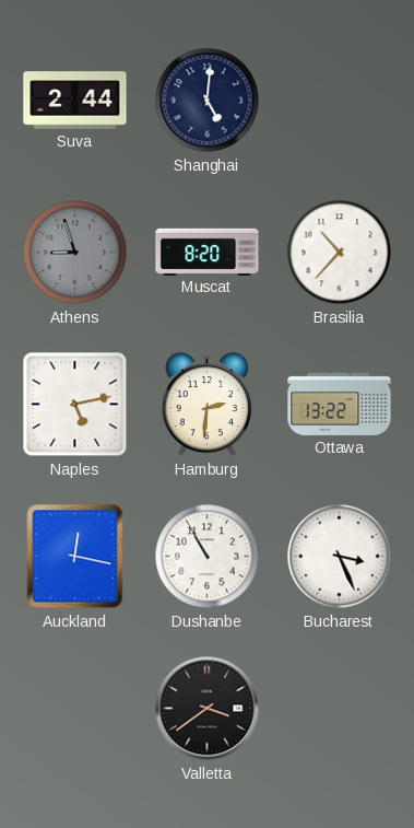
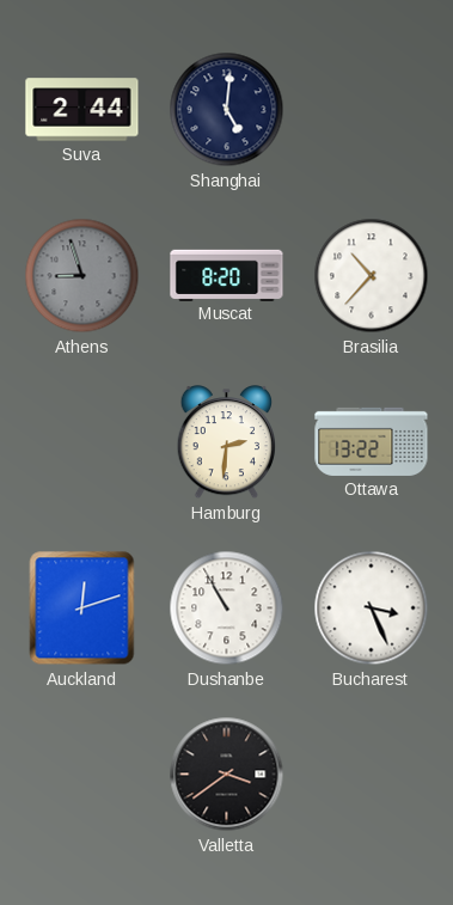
Naples: 5:13 -> none (75, 405)
Auckland: 12:17 -> 12:12 (82, 609)
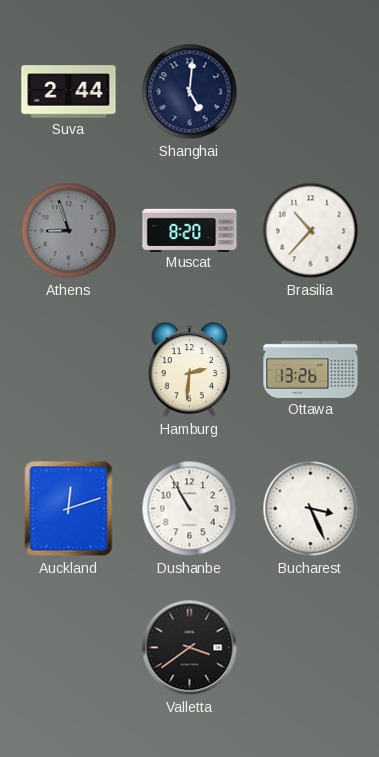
Ottawa: 13:22 -> 13:26 (311, 369)
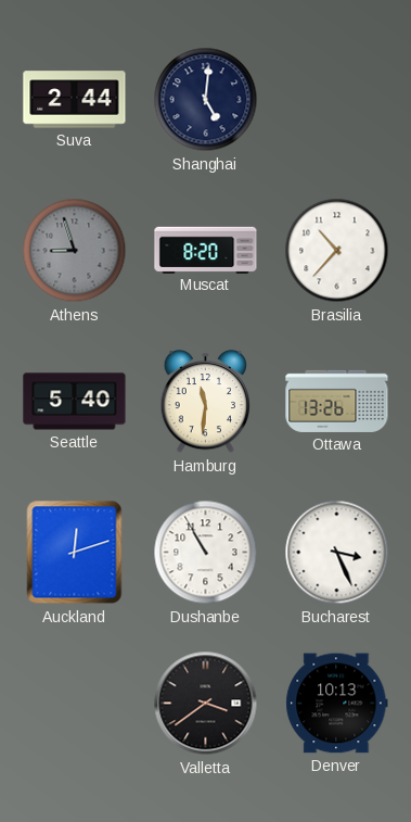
Seattle: none -> 5:40 (75, 402)
Hamburg: 2:31 -> 11:31 (205, 403)
Denver: none -> 10:13 (337, 704)
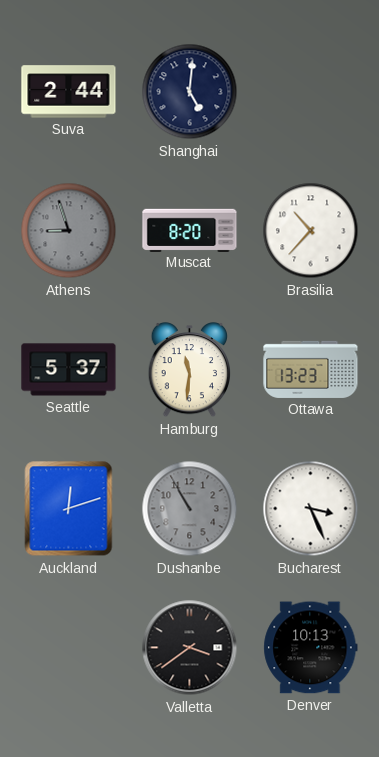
Seattle: 5:40 -> 5:37 (69, 370)
Ottawa: 13:26 -> 13:23 (311, 369)
Dushanbe dial: white -> grey (190, 509)
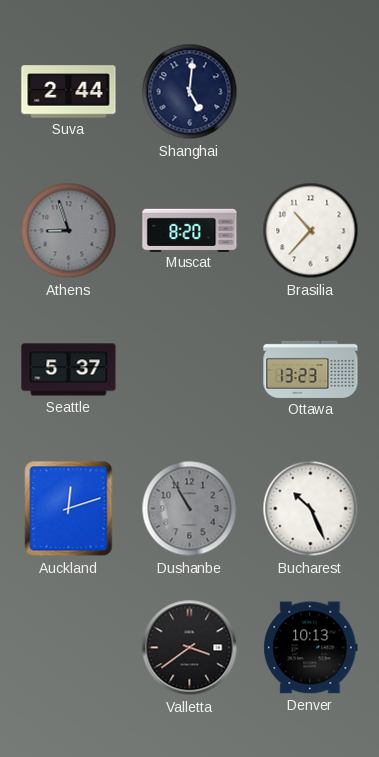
Hamburg: 11:31 -> none (189, 371)
Bucharest: 3:26 -> 10:26 (311, 509)
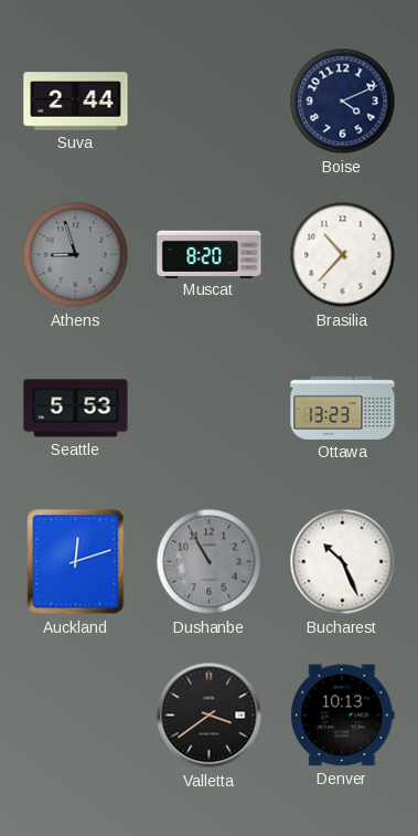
Shanghai: 5:01 -> none (190, 92)
Boise: none -> 4:11 (343, 102)
Seattle: 5:37 -> 5:53 (76, 409)
